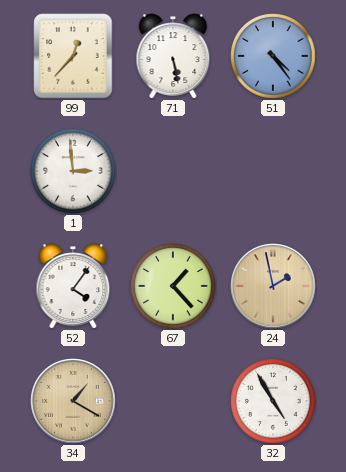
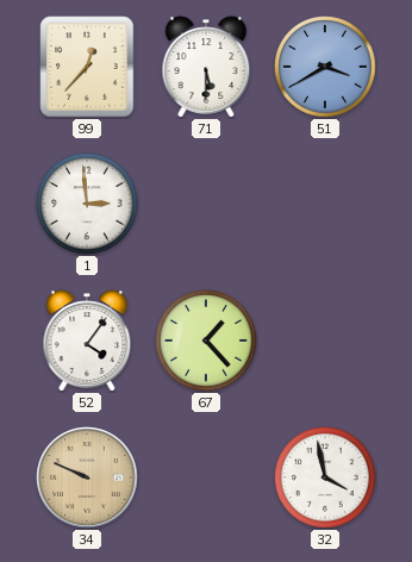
71: 5:28 -> 5:30 (206, 67)
51: 4:24 -> 3:40 (325, 67)
24: 1:58 -> none (273, 286)
34: 1:20 -> 9:49 (87, 477)
32: 4:55 -> 3:58 (325, 477)
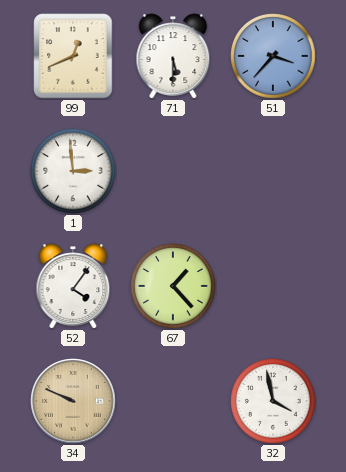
99: 12:37 -> 12:41 (73, 56)
51: 3:40 -> 3:37 (273, 56)
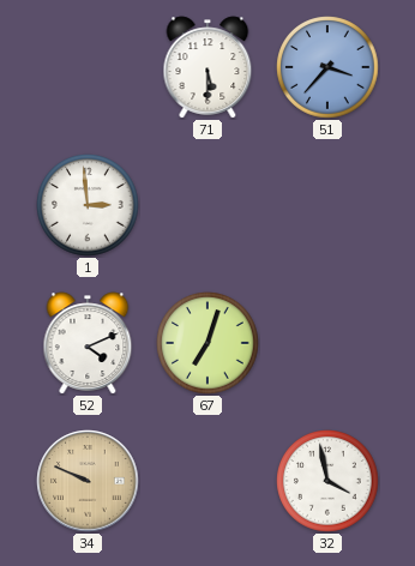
99: 12:41 -> none (73, 56)
52: 4:06 -> 4:11 (88, 343)
67: 1:23 -> 7:03 (207, 343)
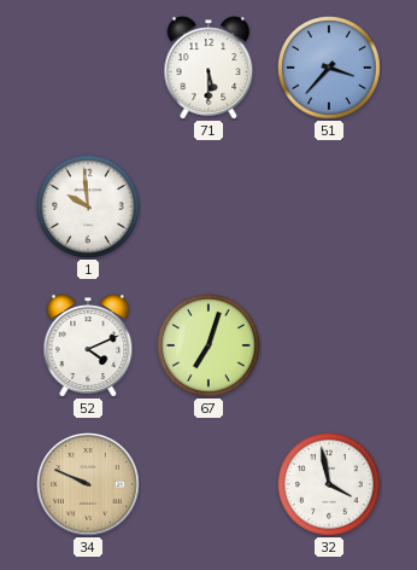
1: 2:59 -> 9:59 (88, 207)
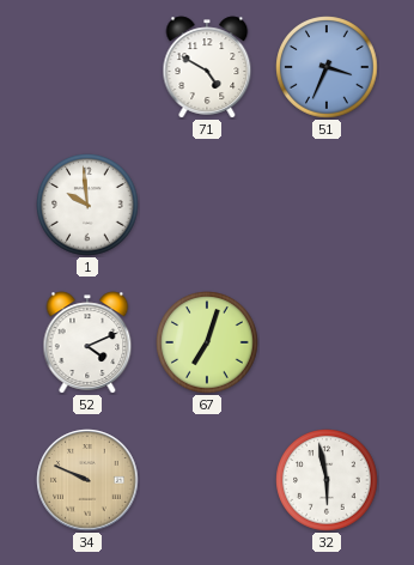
71: 5:30 -> 4:50 (207, 67)
51: 3:37 -> 3:34 (327, 67)
32: 3:58 -> 5:58 (327, 480)
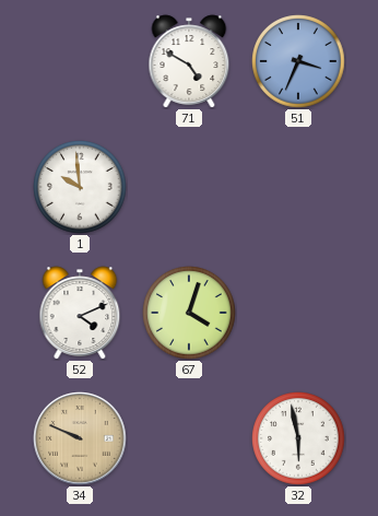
67: 7:03 -> 4:03 (189, 313)
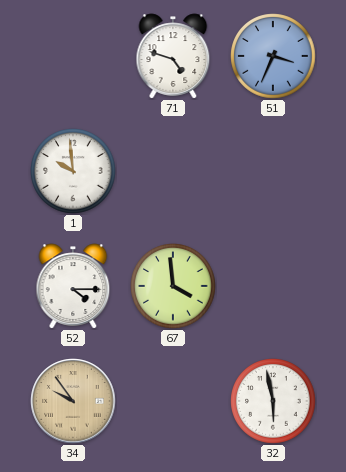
71: 4:50 -> 4:48 (173, 56)
52: 4:11 -> 4:15 (73, 286)
67: 4:03 -> 3:59 (173, 286)
34: 9:49 -> 9:54 (73, 401)
